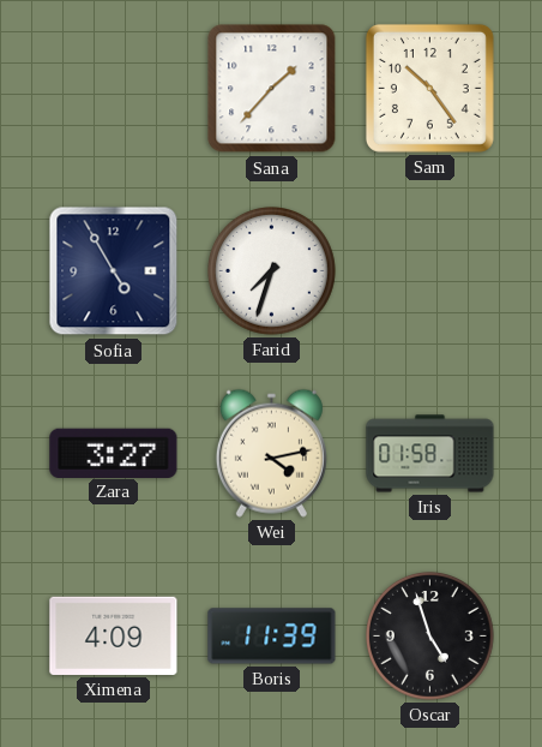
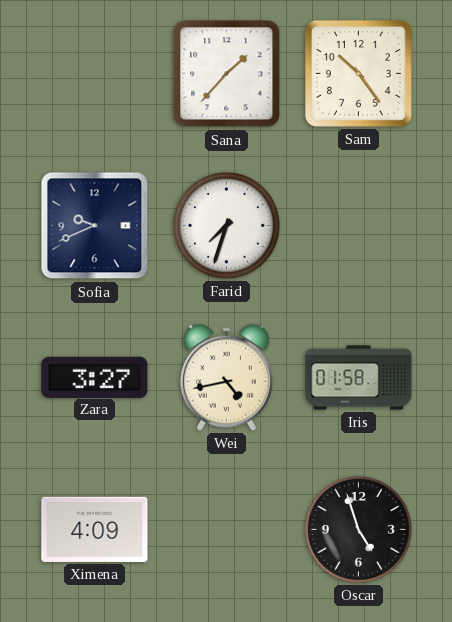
Sofia: 4:55 -> 9:41 (95, 226)
Wei: 4:13 -> 4:43 (226, 377)
Boris: 11:39 -> none (272, 637)
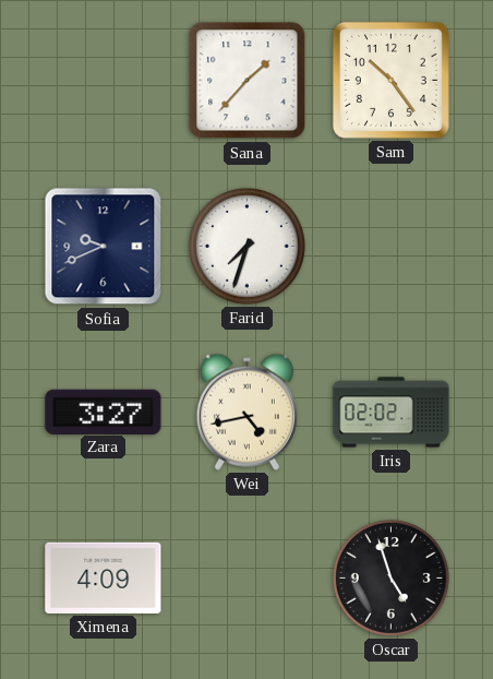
Iris: 01:58 -> 02:02 (392, 413)
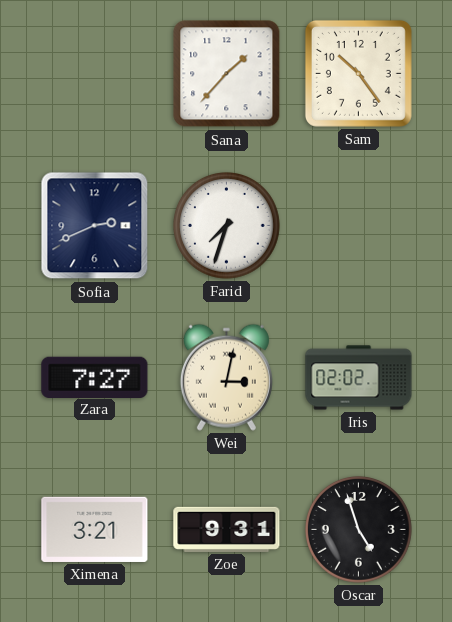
Sofia: 9:41 -> 2:41 (95, 226)
Zara: 3:27 -> 7:27 (95, 377)
Wei: 4:43 -> 3:02 (226, 377)
Ximena: 4:09 -> 3:21 (95, 529)
Zoe: none -> 9:31 (227, 529)
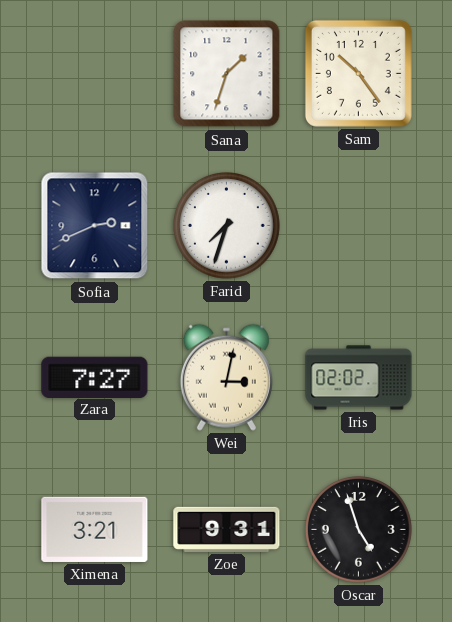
Sana: 1:37 -> 1:33 (227, 74)
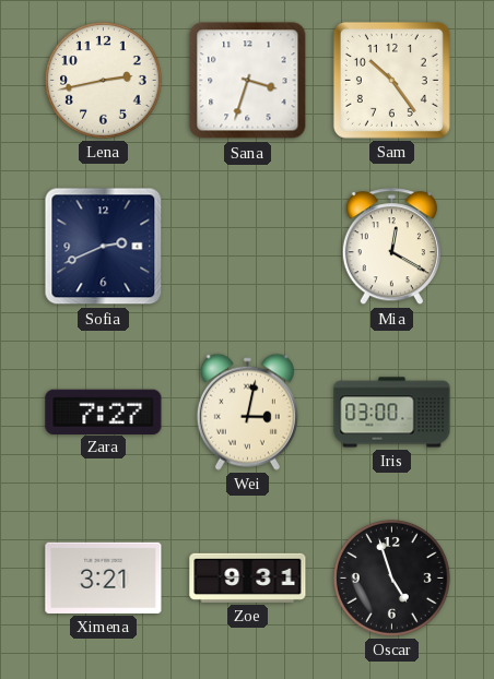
Lena: none -> 2:43 (104, 81)
Sana: 1:33 -> 3:33 (248, 81)
Farid: 7:33 -> none (227, 226)
Mia: none -> 12:20 (391, 247)
Iris: 02:02 -> 03:00 (392, 413)
